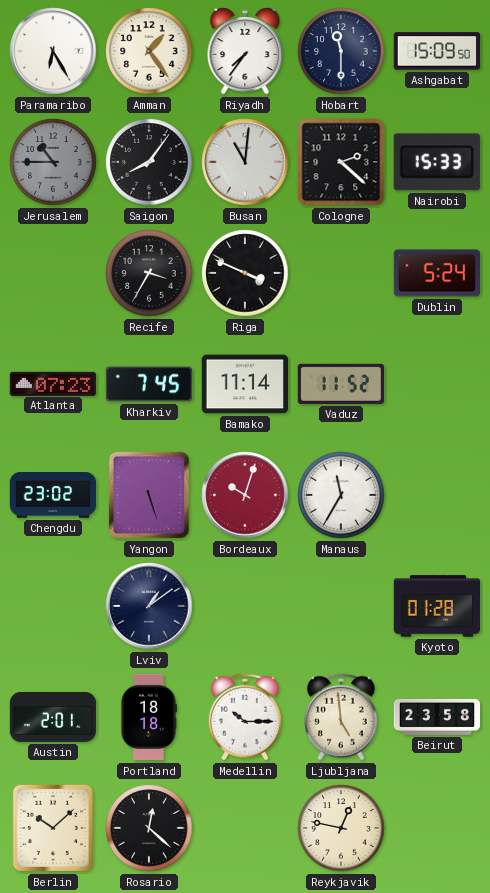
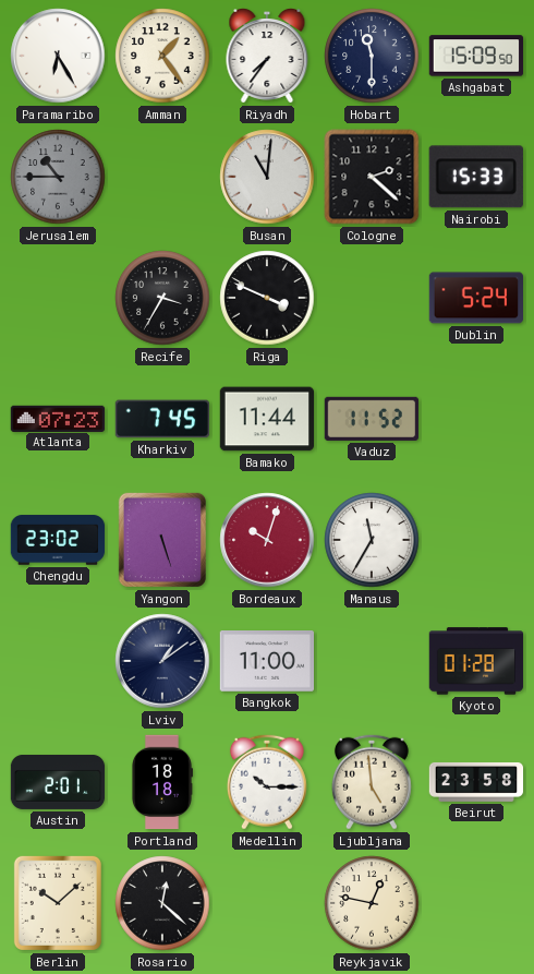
Saigon: 8:06 -> none (149, 162)
Bamako: 11:14 -> 11:44 (267, 419)
Bangkok: none -> 11:00 (266, 662)
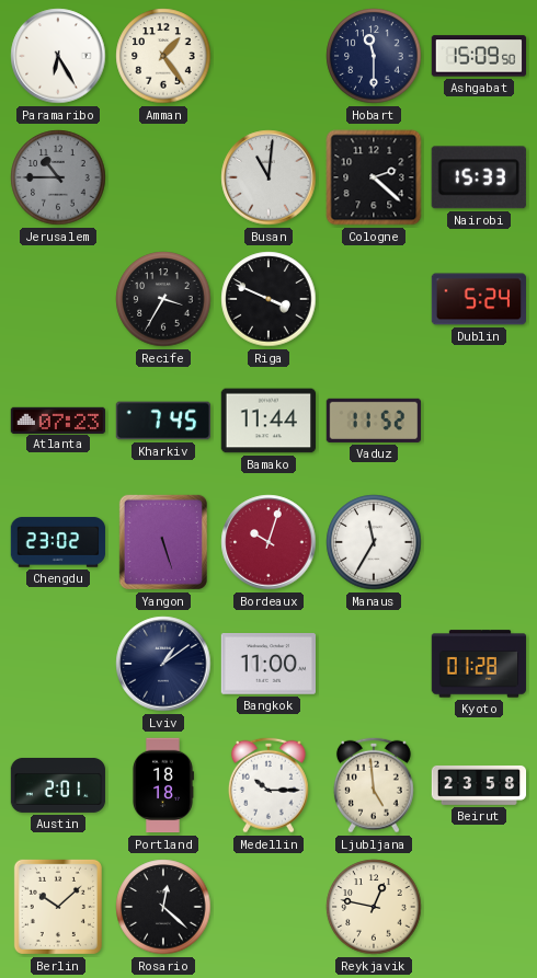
Riyadh: 7:36 -> none (267, 57)
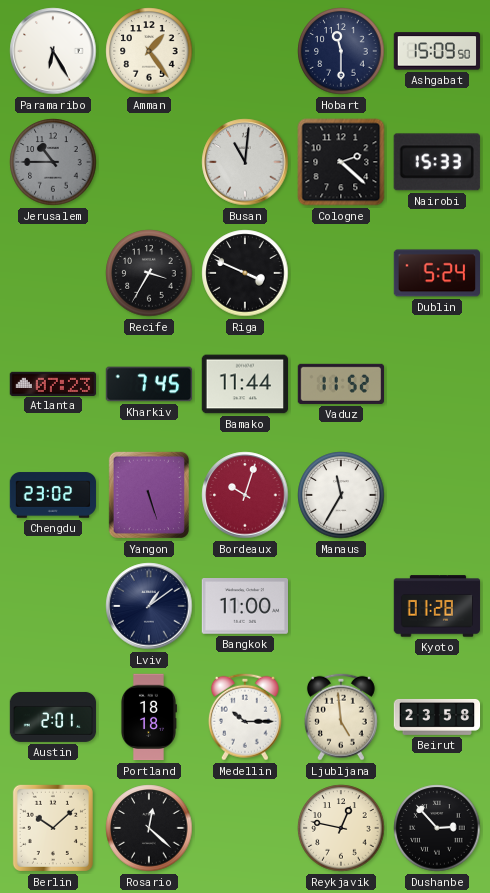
Dushanbe: none -> 2:53 (437, 828)
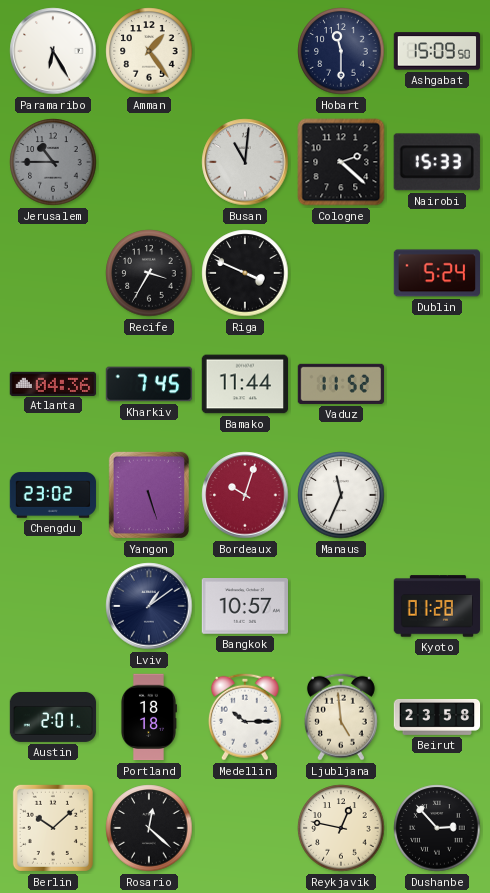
Atlanta: 07:23 -> 04:36 (53, 383)
Manaus: 11:35 -> 11:34 (341, 495)
Bangkok: 11:00 -> 10:57 (244, 607)
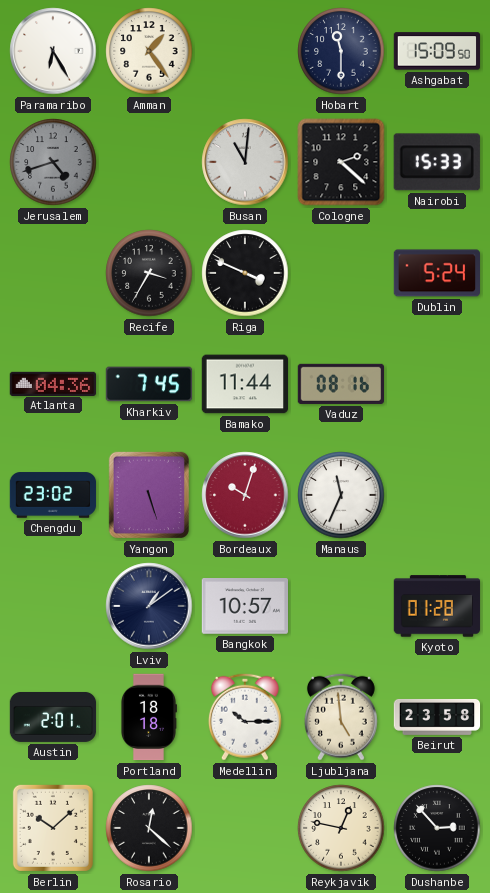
Jerusalem: 10:45 -> 4:42 (53, 162)
Vaduz: 11:52 -> 08:16 (340, 384)
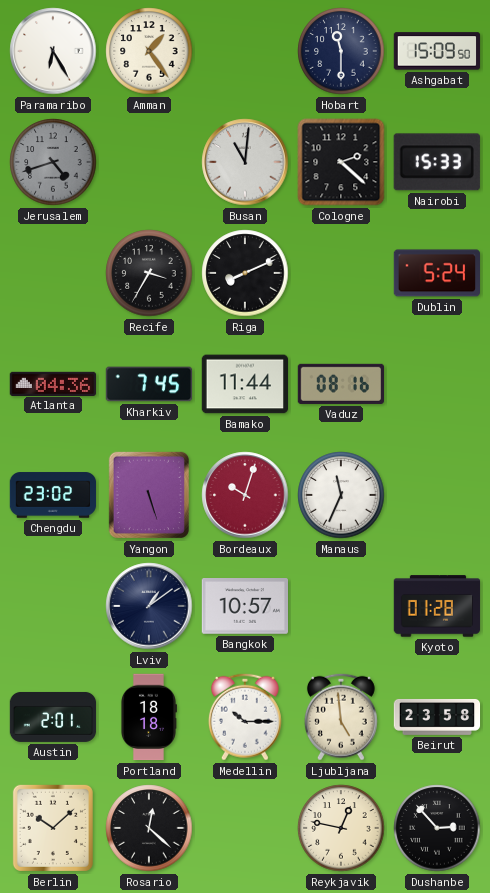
Riga: 3:49 -> 8:11 (245, 273)
